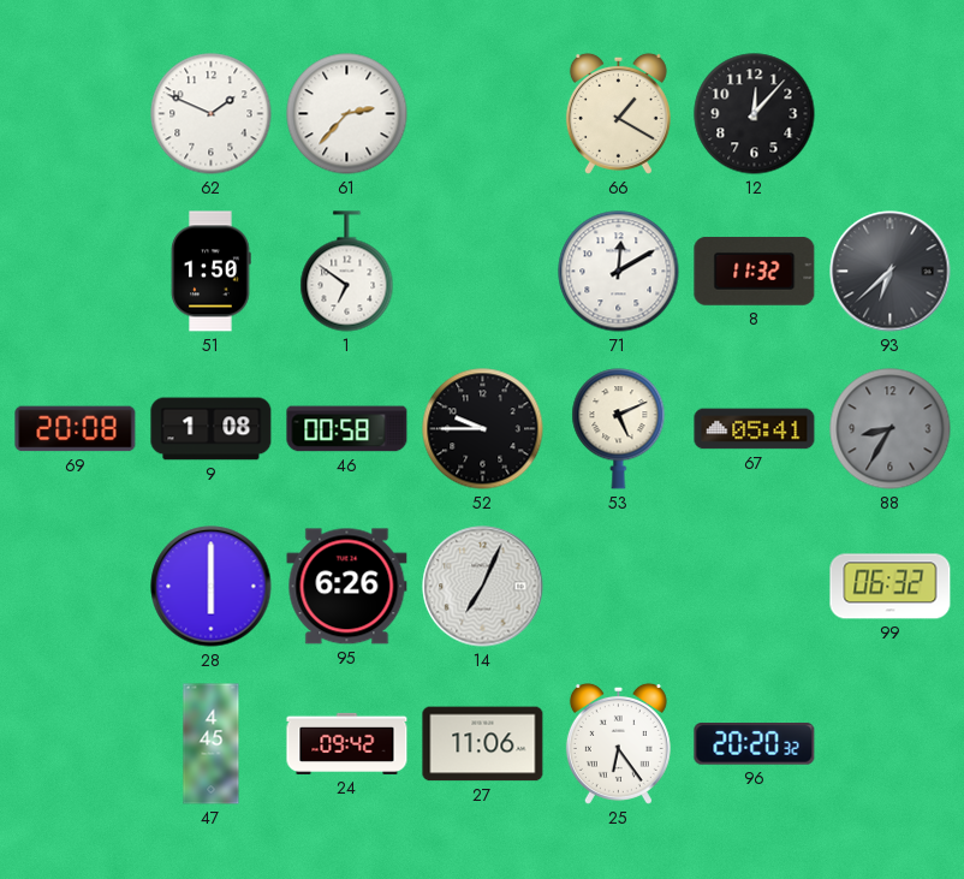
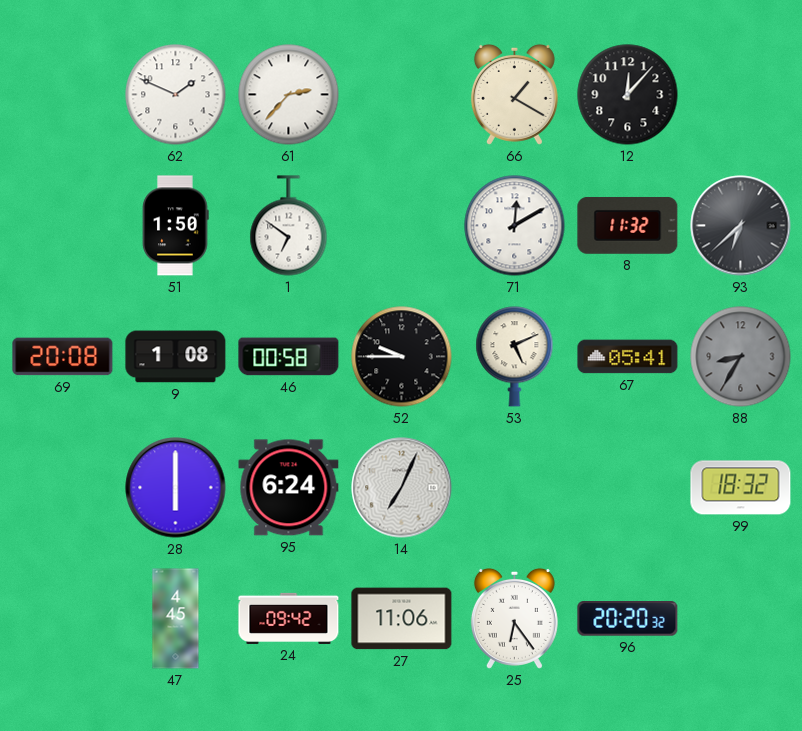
95: 6:26 -> 6:24 (289, 488)
99: 06:32 -> 18:32 (741, 488)
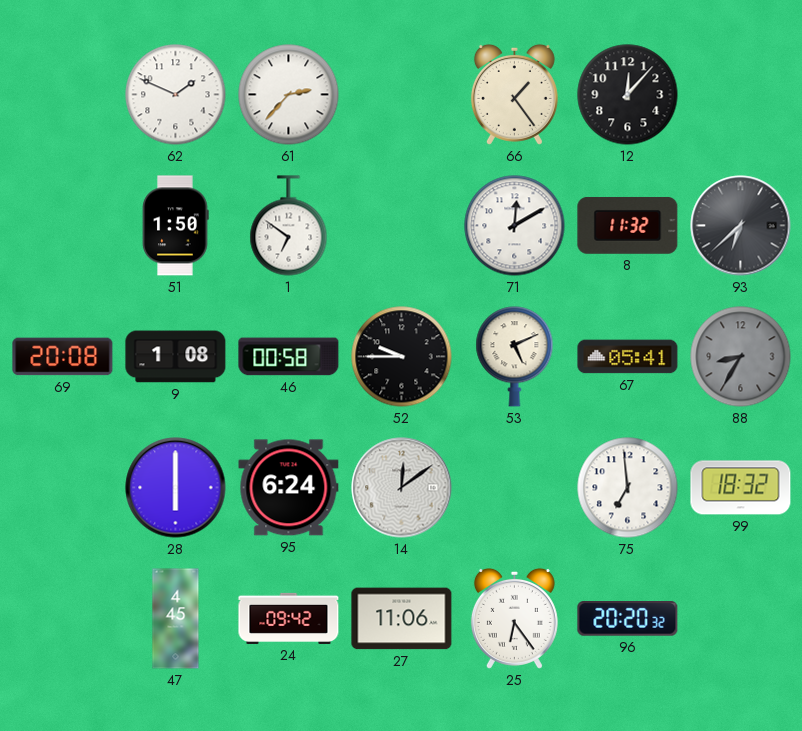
66: 1:20 -> 1:24 (514, 94)
14: 7:04 -> 12:09 (402, 488)
75: none -> 6:59 (628, 488)
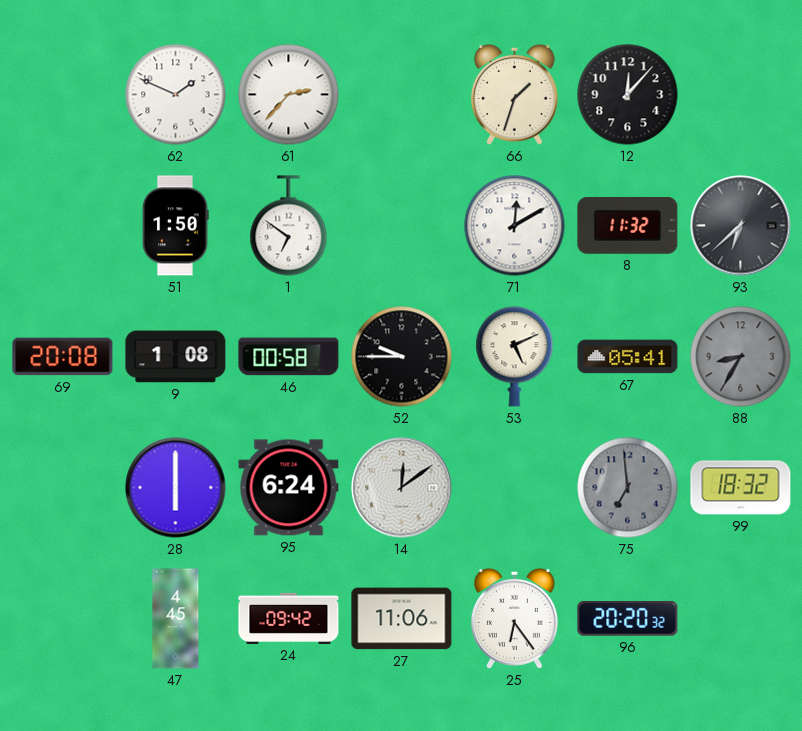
66: 1:24 -> 1:33 (514, 94)
75 dial: white -> grey (628, 488)
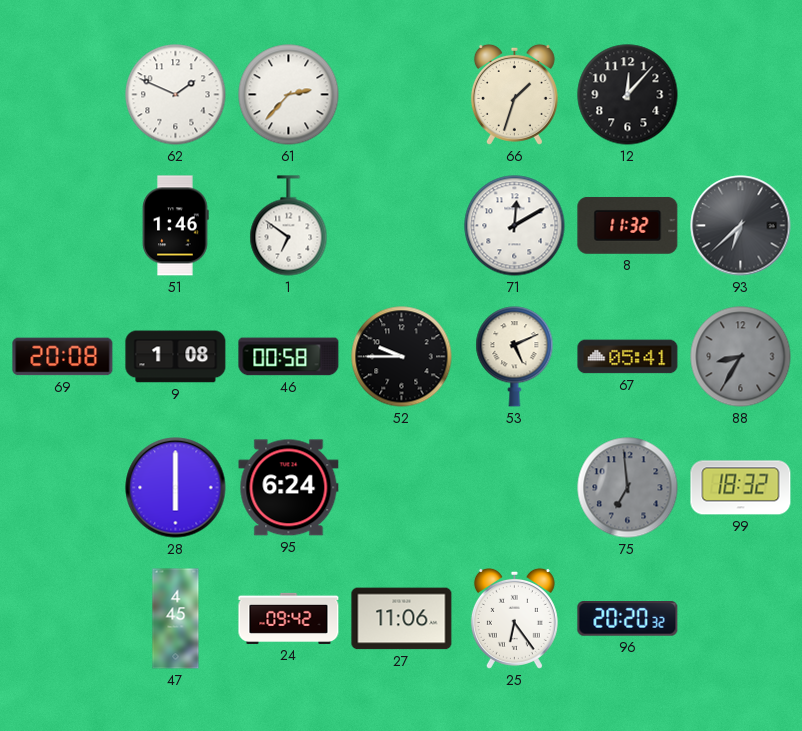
51: 1:50 -> 1:46 (175, 226)
14: 12:09 -> none (402, 488)
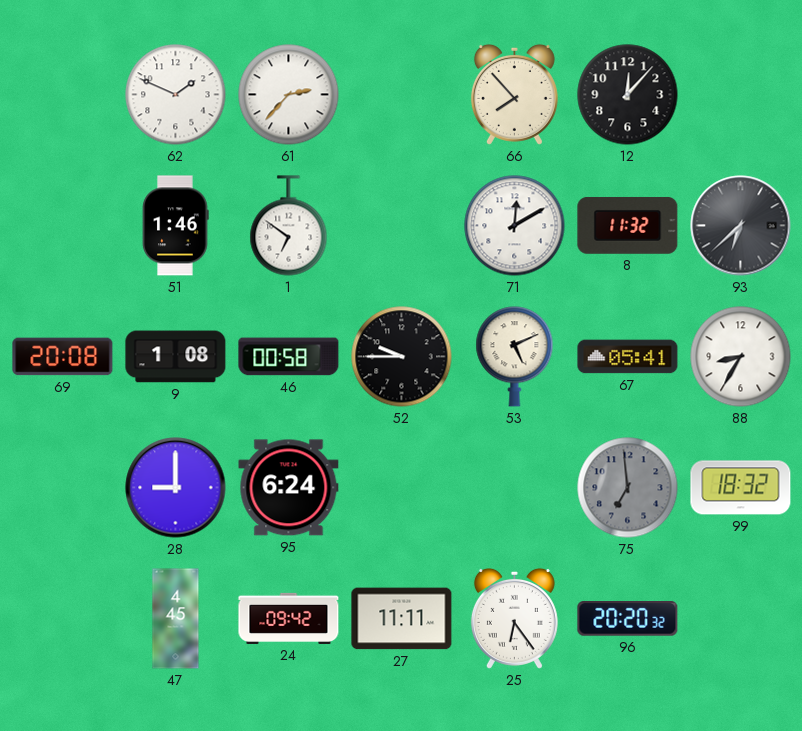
66: 1:33 -> 7:53 (514, 94)
88 dial: grey -> white (741, 357)
28: 6:00 -> 9:00 (176, 488)
27: 11:06 -> 11:11 (402, 619)
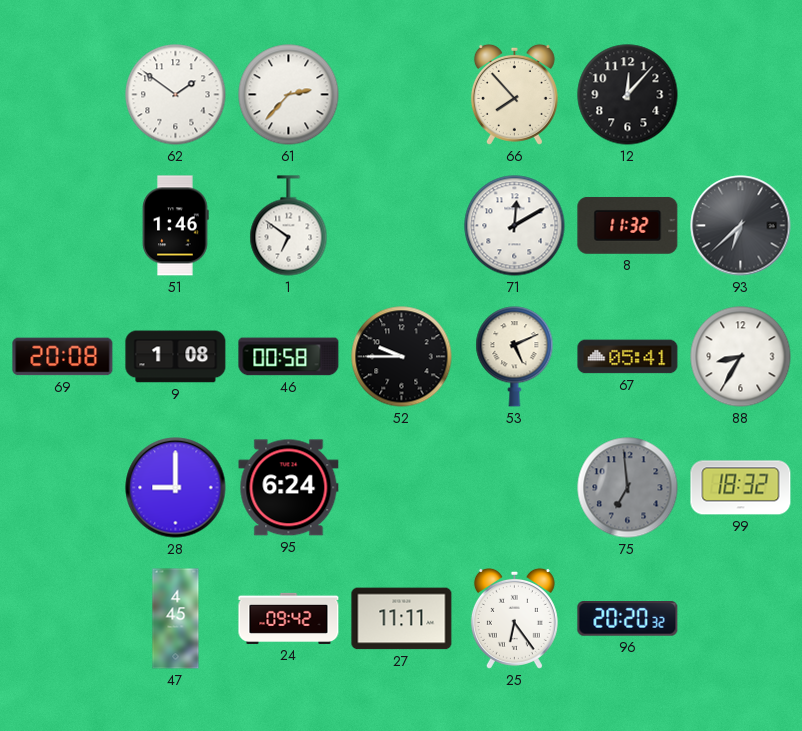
62: 1:49 -> 1:51 (176, 95)
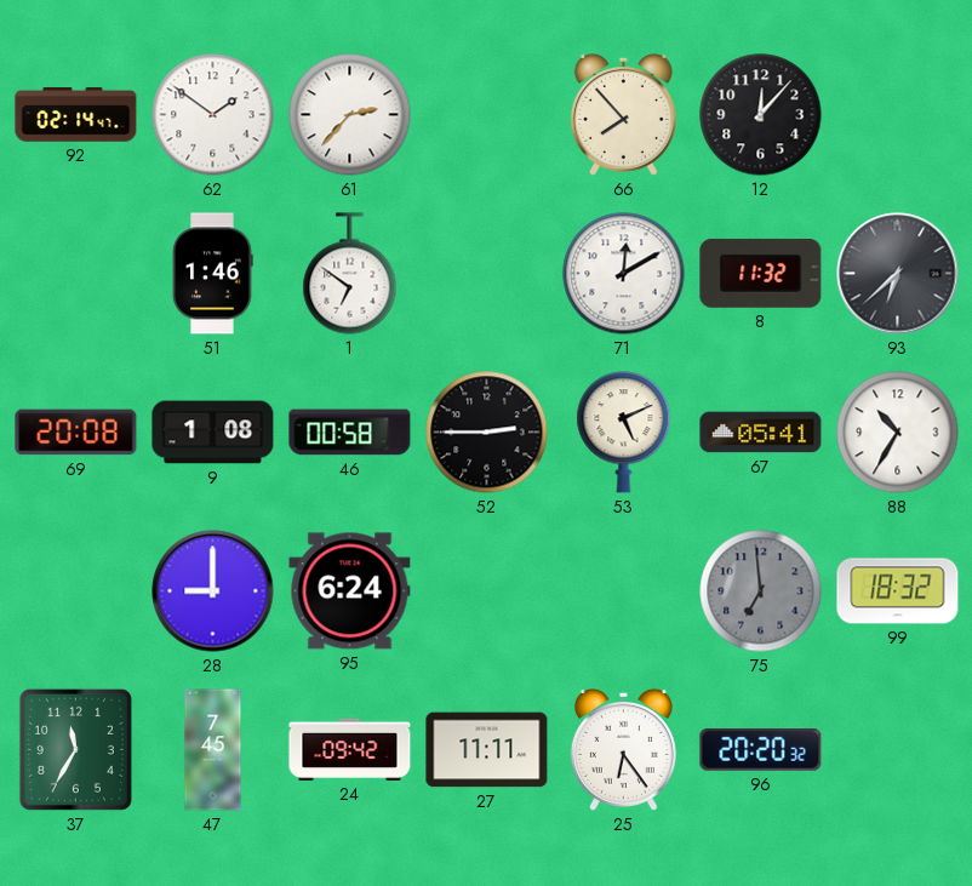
92: none -> 02:14 (76, 115)
52: 9:45 -> 2:45 (487, 433)
88: 8:35 -> 10:35 (898, 433)
37: none -> 11:35 (75, 749)
47: 4:45 -> 7:45 (213, 750)
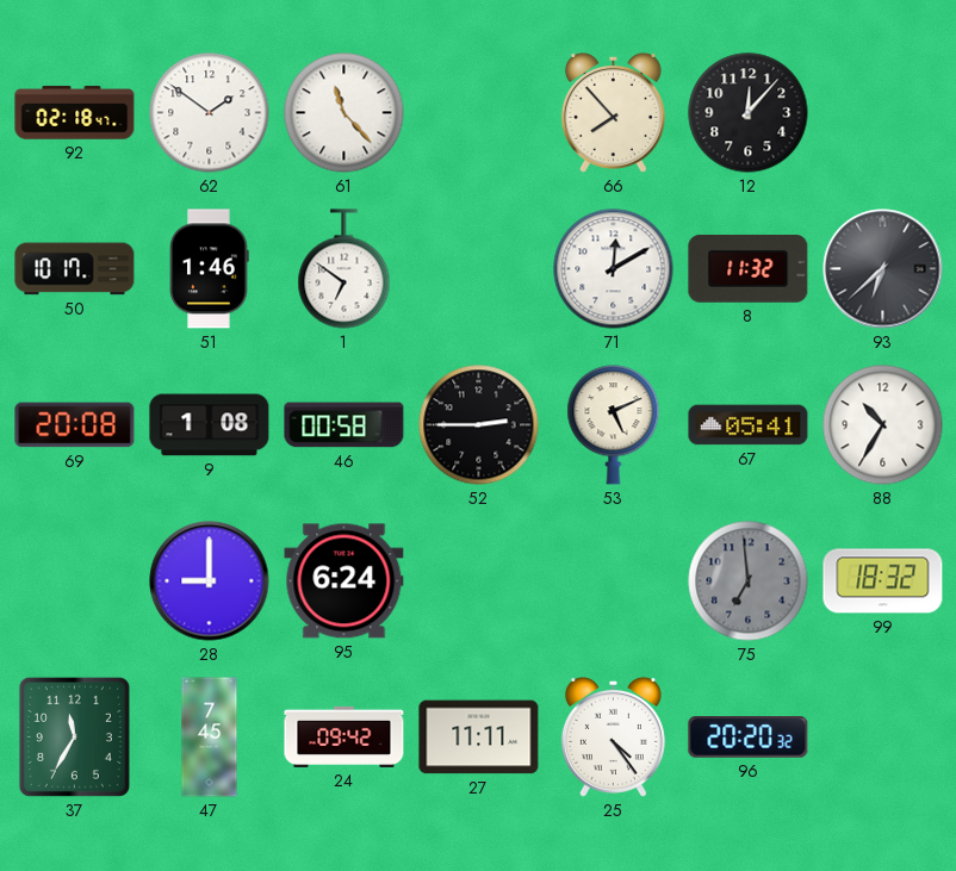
92: 02:14 -> 02:18 (75, 113)
61: 2:37 -> 11:23 (344, 113)
50: none -> 10:17 (75, 269)
25: 6:24 -> 4:24 (613, 736)
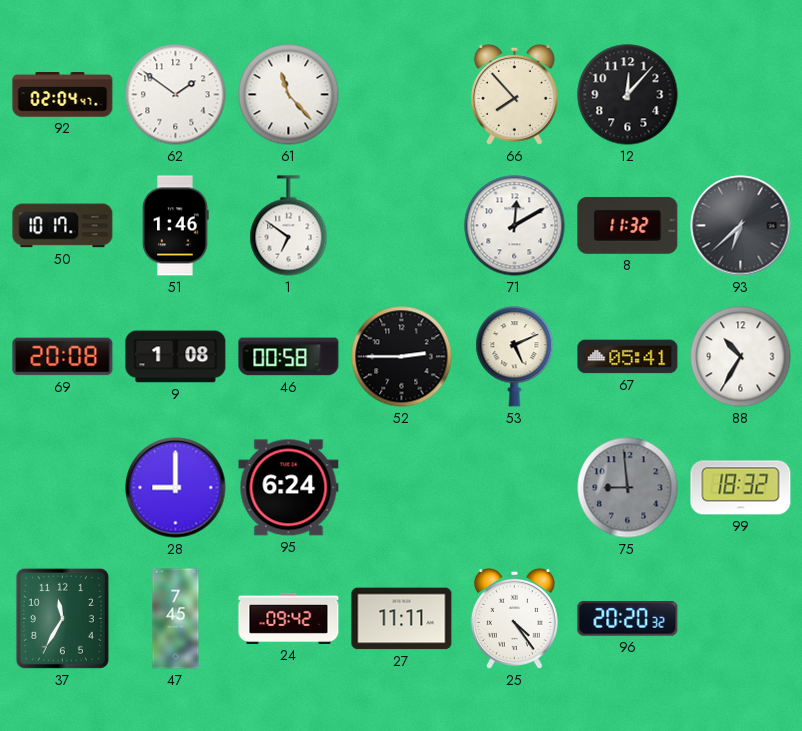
92: 02:18 -> 02:04 (63, 95)
75: 6:59 -> 8:59 (628, 488)
